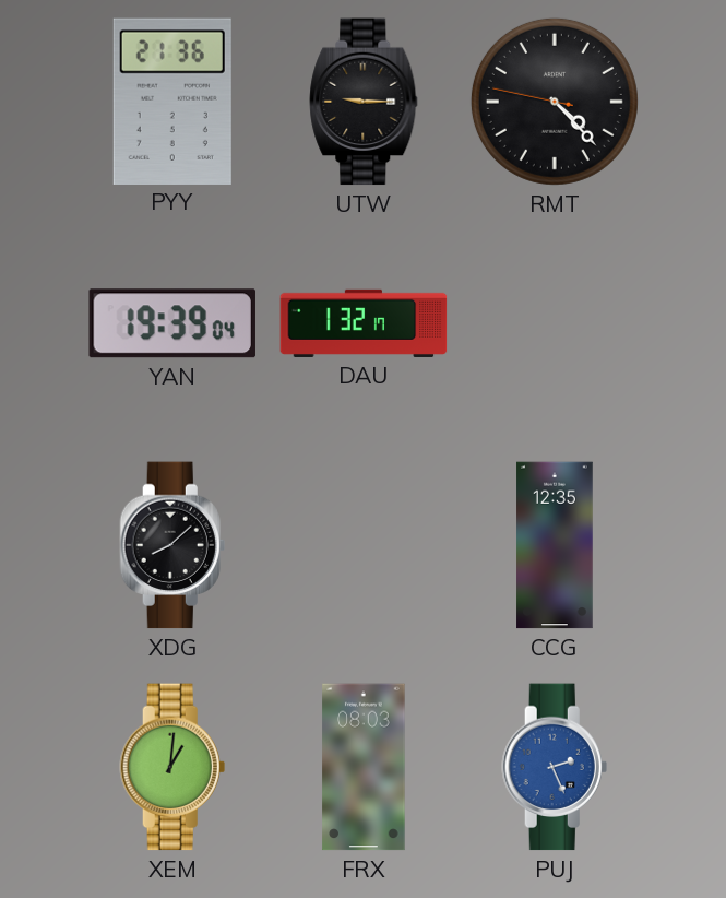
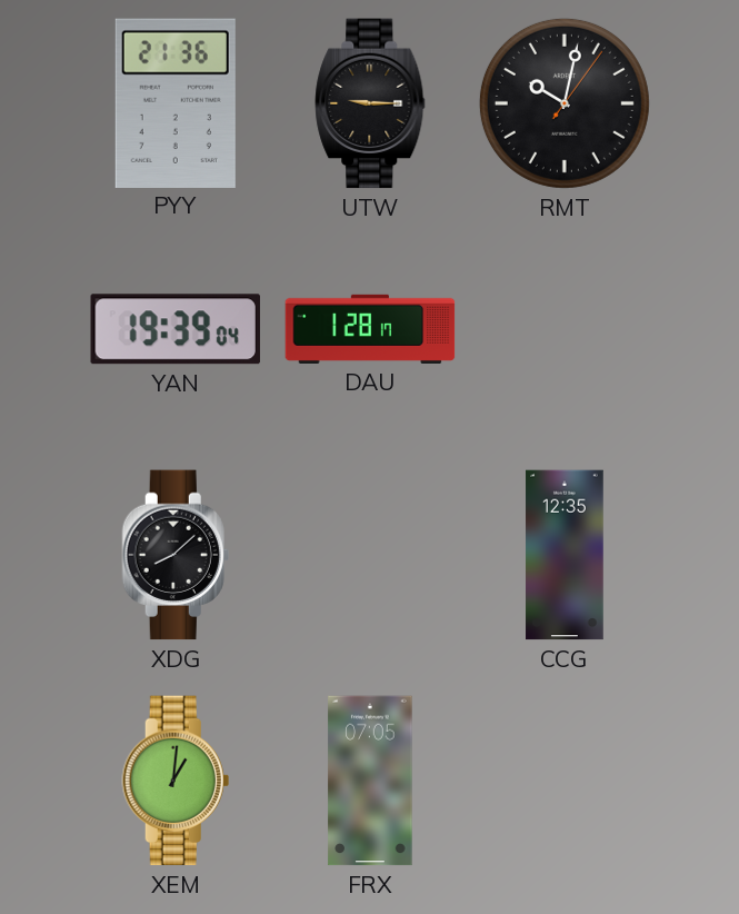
RMT: 4:22 -> 10:02 (565, 103)
DAU: 1:32 -> 1:28 (370, 329)
FRX: 08:03 -> 07:05 (370, 781)
PUJ: 2:26 -> none (555, 767)
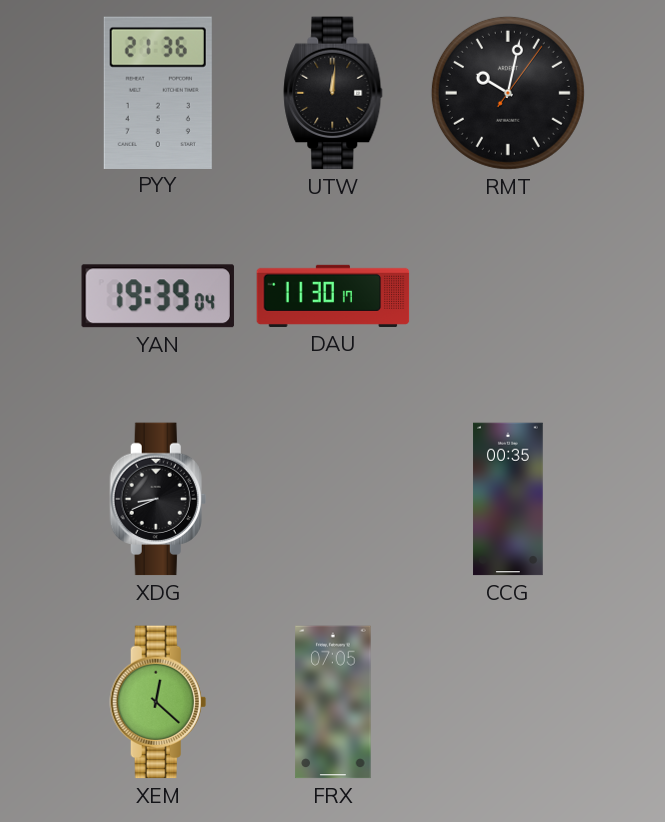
UTW: 9:15 -> 12:01 (333, 93)
DAU: 1:28 -> 11:30 (333, 296)
XDG: 8:08 -> 8:41 (158, 499)
CCG: 12:35 -> 00:35 (508, 499)
XEM: 1:01 -> 12:22 (158, 702)
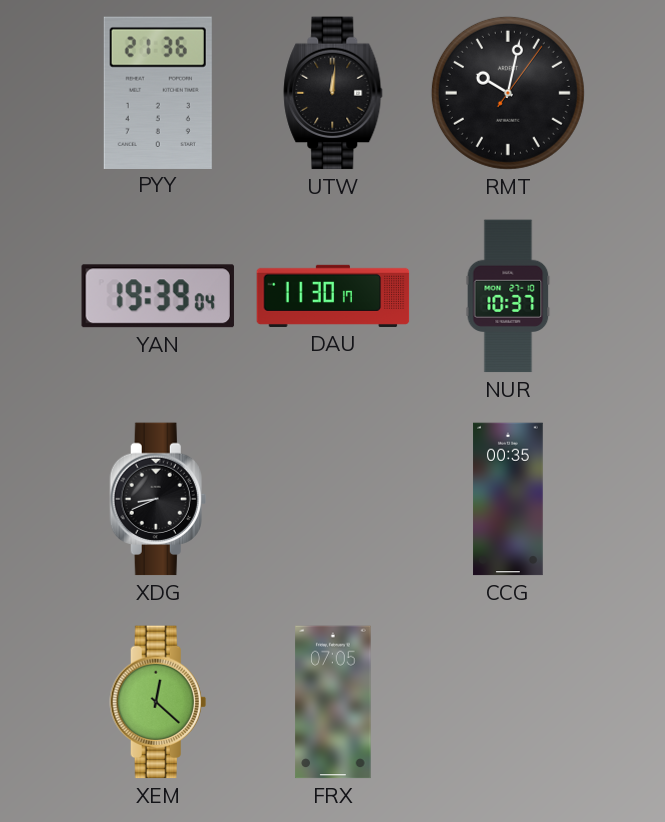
NUR: none -> 10:37 (508, 296)
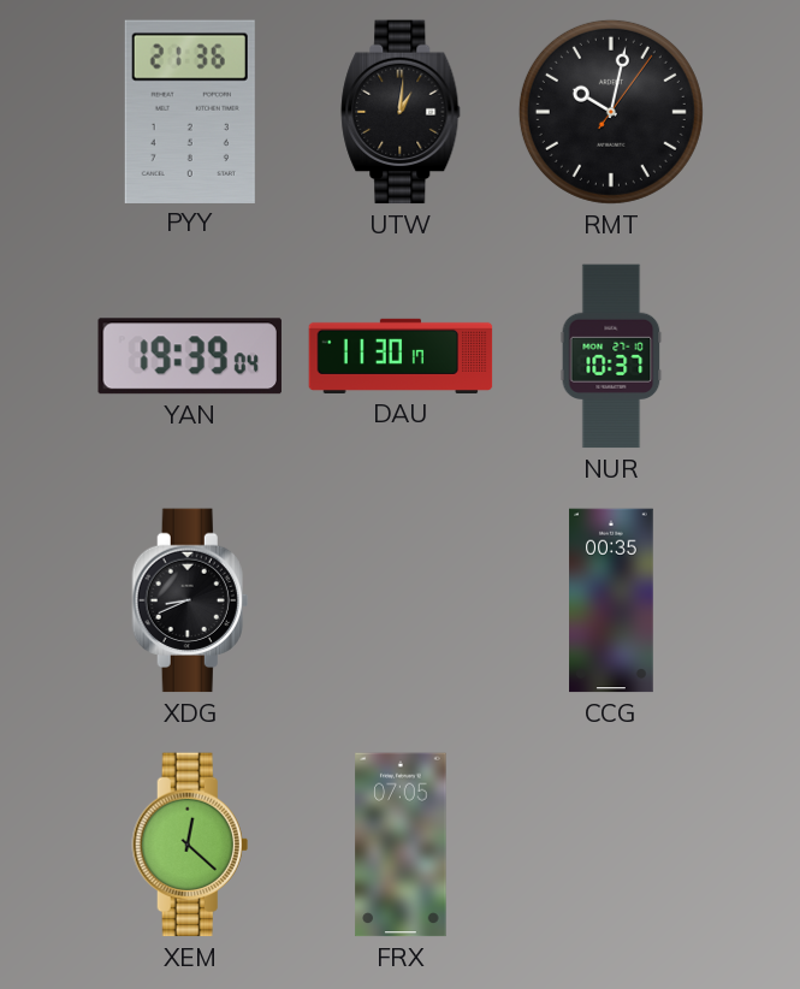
UTW: 12:01 -> 1:01 (401, 112)
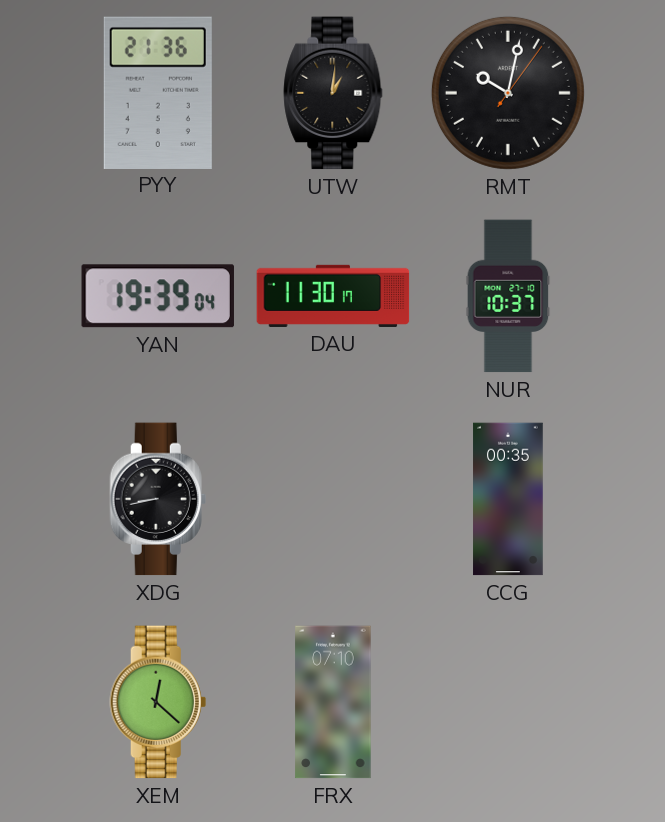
XDG: 8:41 -> 8:43 (158, 499)
FRX: 07:05 -> 07:10 (333, 702)
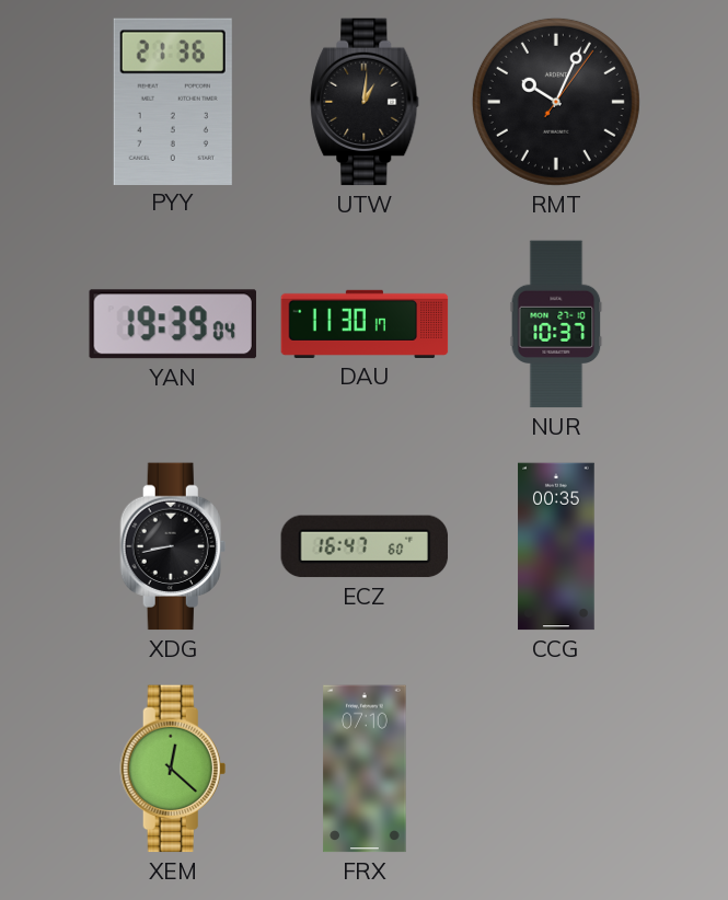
RMT: 10:02 -> 10:04 (556, 102)
ECZ: none -> 16:47 (365, 546)
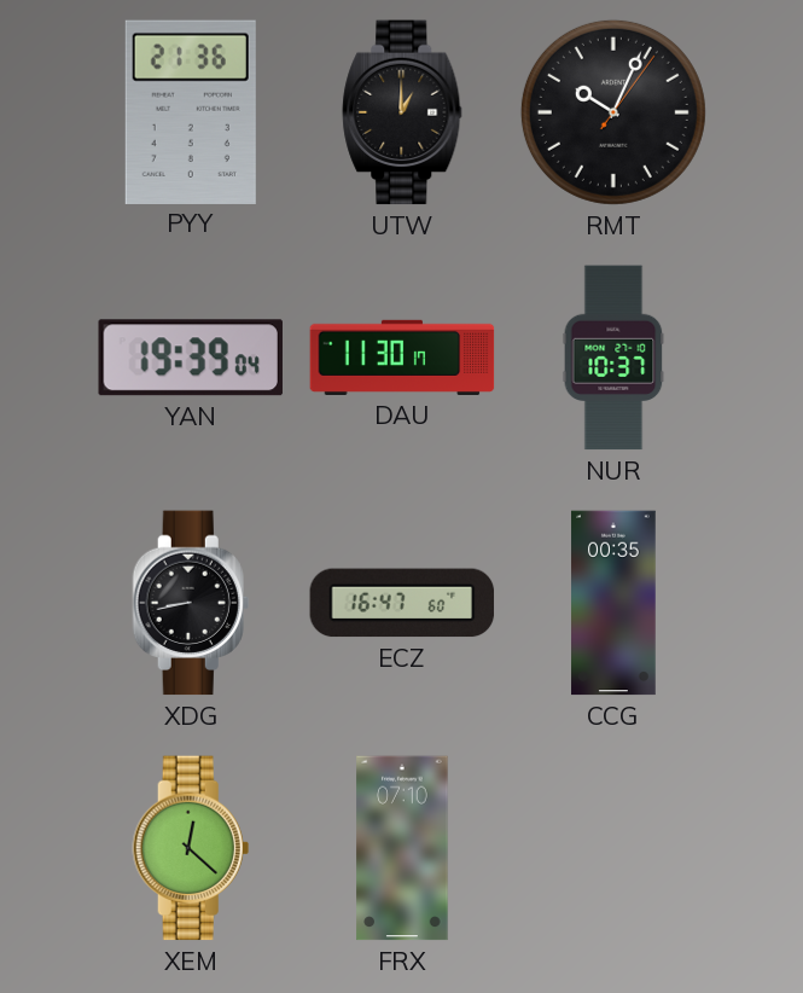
UTW: 1:01 -> 1:00 (402, 112)
